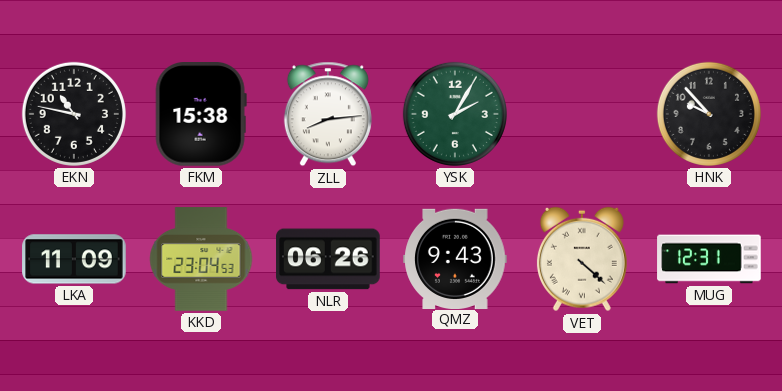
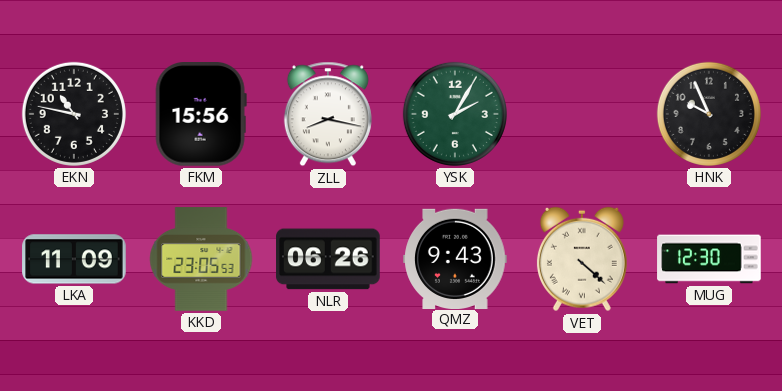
FKM: 15:38 -> 15:56 (201, 115)
ZLL: 8:14 -> 8:17 (328, 114)
HNK: 9:53 -> 9:56 (709, 114)
KKD: 23:04 -> 23:05 (201, 259)
MUG: 12:31 -> 12:30 (709, 259)
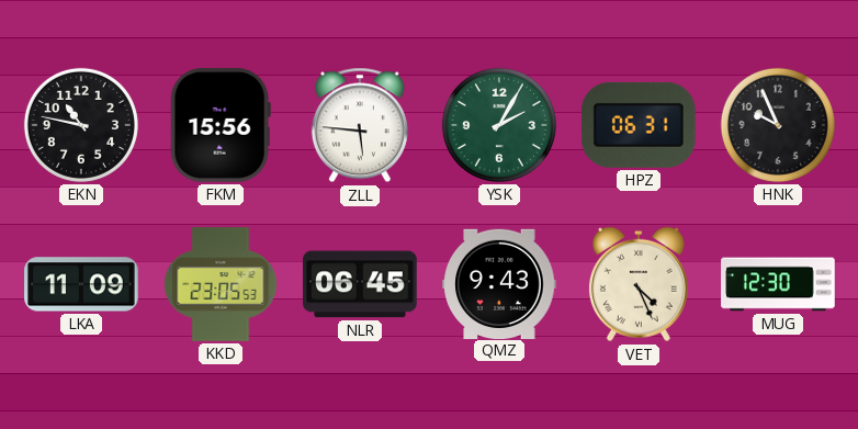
ZLL: 8:17 -> 5:46 (360, 125)
HPZ: none -> 06:31 (640, 125)
NLR: 06:26 -> 06:45 (360, 284)
VET: 4:22 -> 4:26 (639, 284)
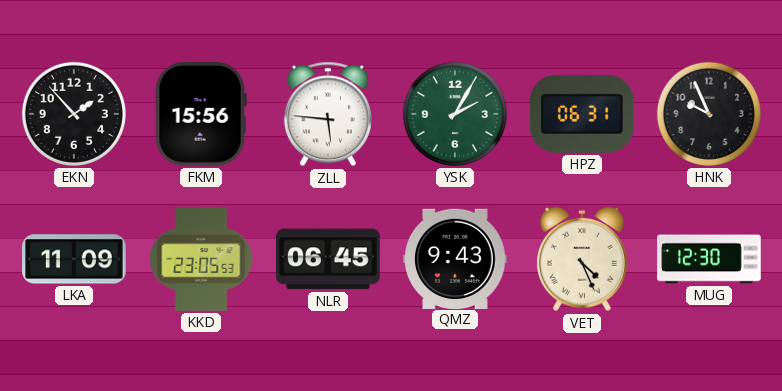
EKN: 10:47 -> 1:53 (74, 114)
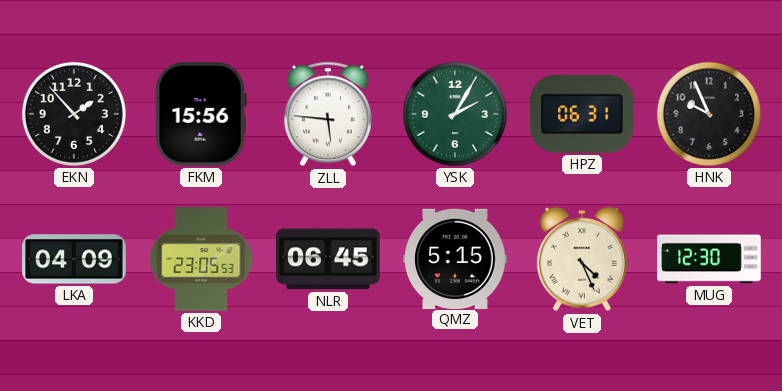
LKA: 11:09 -> 04:09 (74, 259)
QMZ: 9:43 -> 5:15 (455, 258)
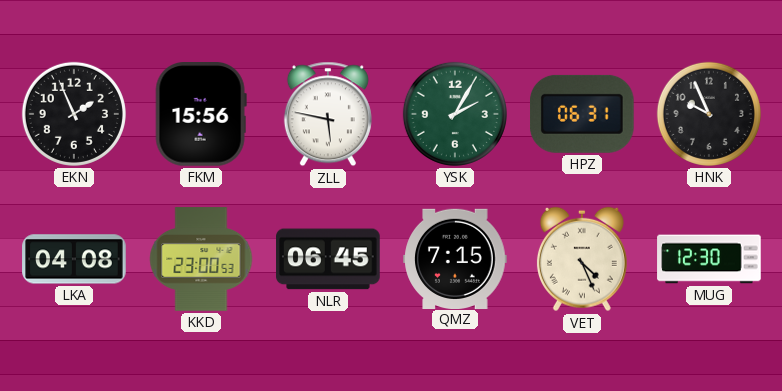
EKN: 1:53 -> 1:56 (74, 114)
ZLL: 5:46 -> 5:47 (328, 114)
LKA: 04:09 -> 04:08 (74, 259)
KKD: 23:05 -> 23:00 (201, 259)
QMZ: 5:15 -> 7:15 (455, 258)
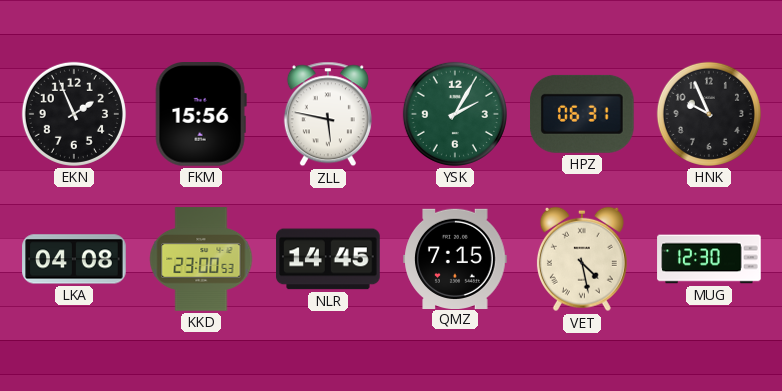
NLR: 06:45 -> 14:45 (328, 259)
VET: 4:26 -> 4:28 (582, 259)
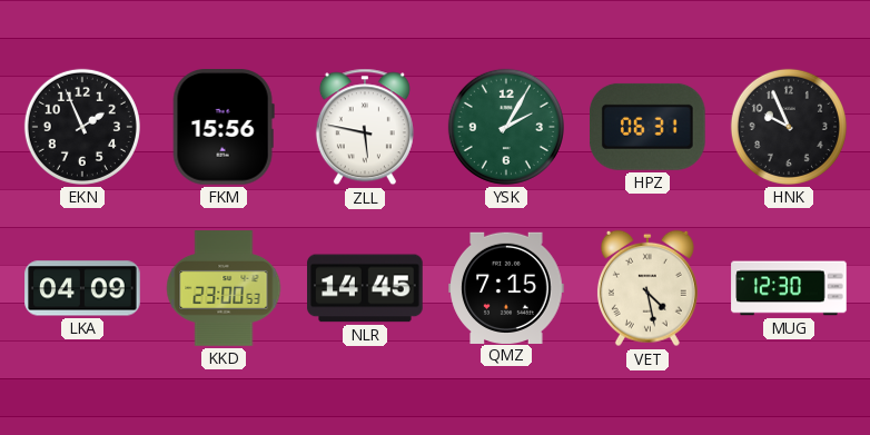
LKA: 04:08 -> 04:09 (82, 288)
